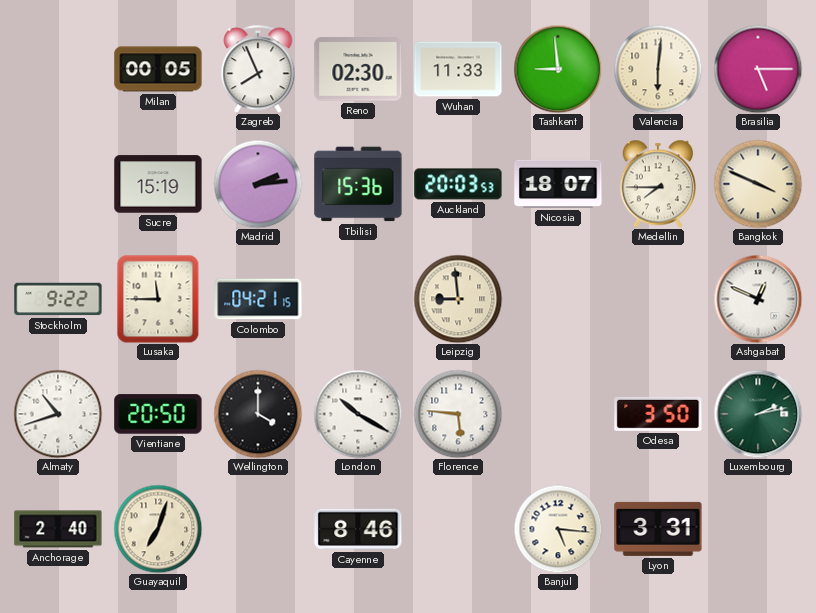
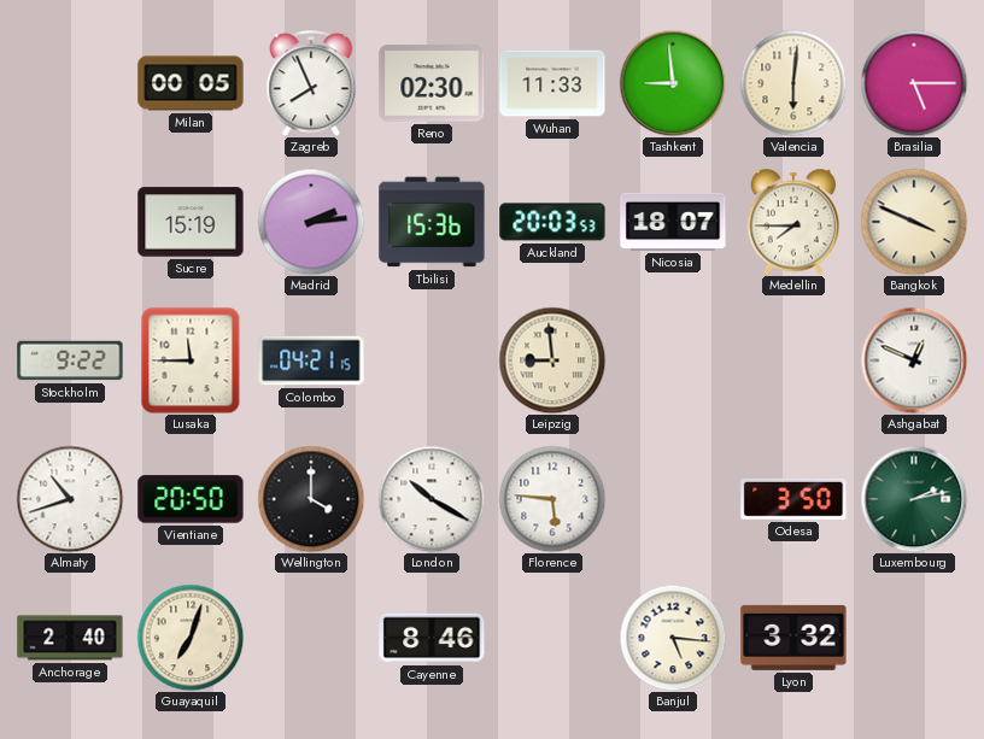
Lyon: 3:31 -> 3:32 (793, 638)
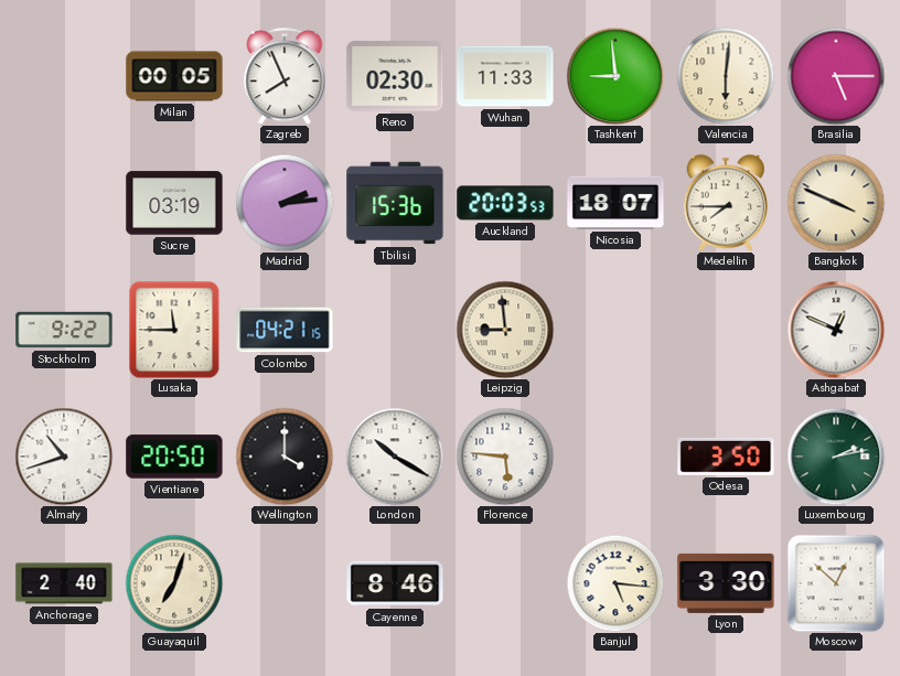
Sucre: 15:19 -> 03:19 (174, 203)
Lyon: 3:32 -> 3:30 (726, 583)
Moscow: none -> 12:52 (836, 583)
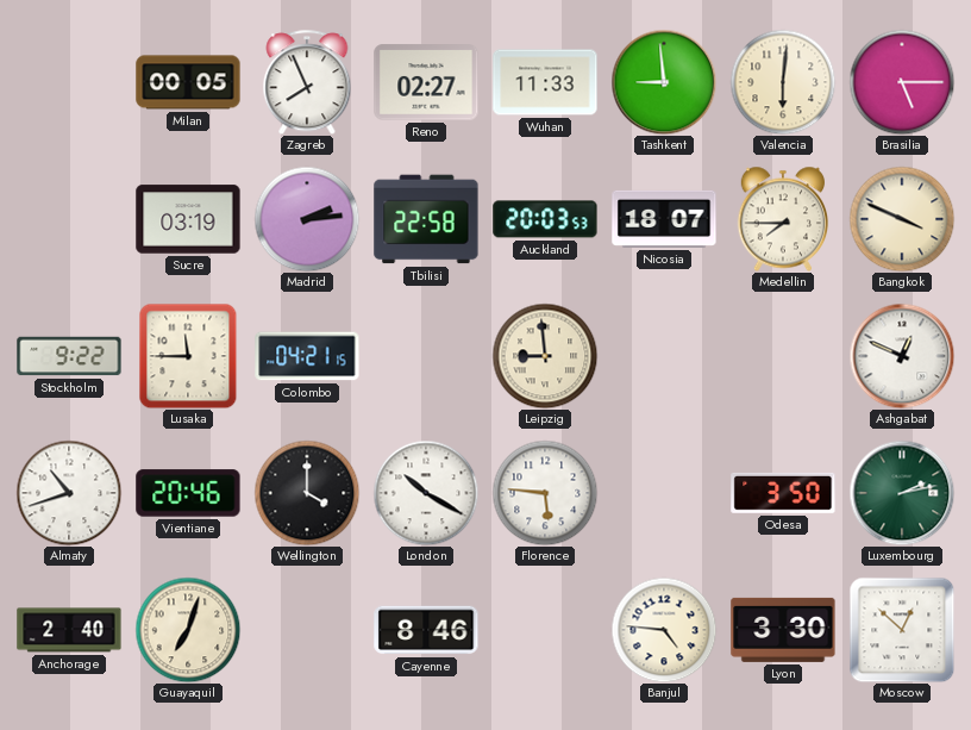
Reno: 02:30 -> 02:27 (426, 82)
Tbilisi: 15:36 -> 22:58 (426, 219)
Vientiane: 20:50 -> 20:46 (188, 493)
Banjul: 5:16 -> 4:46 (664, 630)
